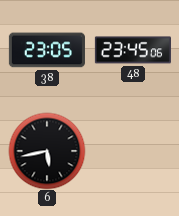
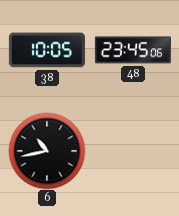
38: 23:05 -> 10:05 (47, 50)
6: 5:43 -> 10:43 (47, 151)
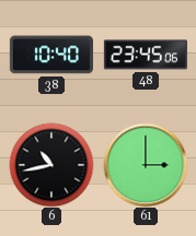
38: 10:05 -> 10:40 (51, 55)
61: none -> 3:00 (146, 165)
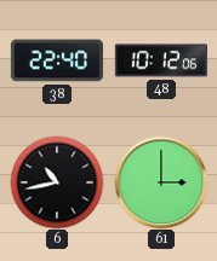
38: 10:40 -> 22:40 (57, 60)
48: 23:45 -> 10:12 (161, 60)
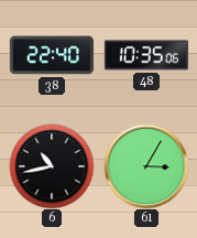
48: 10:12 -> 10:35 (146, 55)
61: 3:00 -> 3:05 (146, 166)
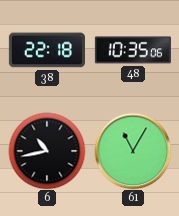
38: 22:40 -> 22:18 (47, 50)
61: 3:05 -> 11:05 (133, 151)
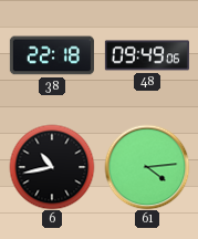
48: 10:35 -> 09:49 (147, 55)
61: 11:05 -> 4:14 (147, 167)
